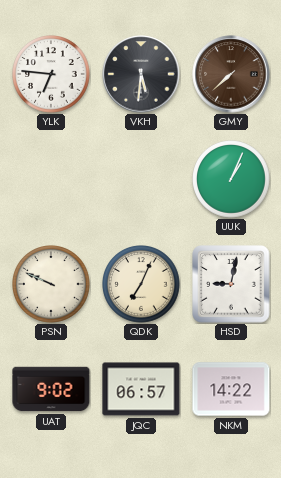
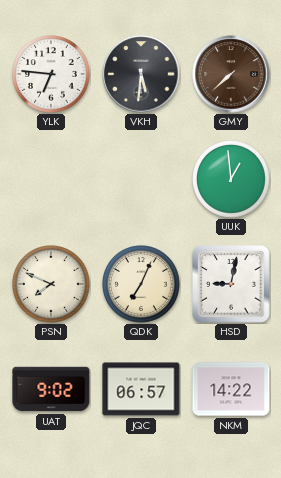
UUK: 1:04 -> 12:59 (231, 179)
PSN: 9:49 -> 7:49 (51, 284)
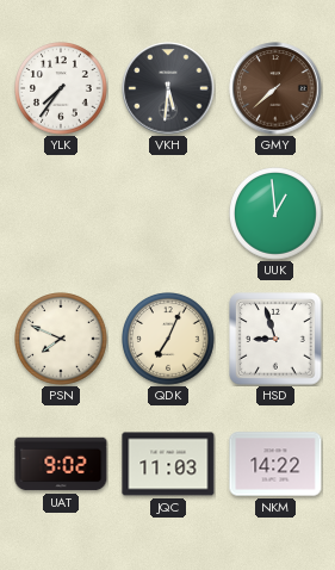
YLK: 6:46 -> 7:36 (61, 88)
HSD: 9:02 -> 8:57 (275, 339)
JQC: 06:57 -> 11:03 (168, 464)
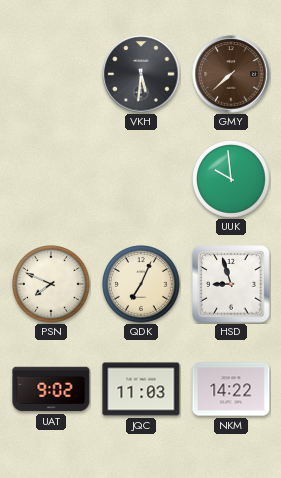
YLK: 7:36 -> none (61, 88)
UUK: 12:59 -> 9:59 (231, 179)
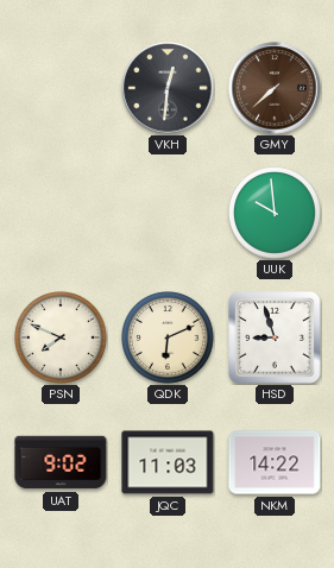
VKH: 5:31 -> 12:31 (168, 88)
QDK: 7:04 -> 6:11 (168, 337)
